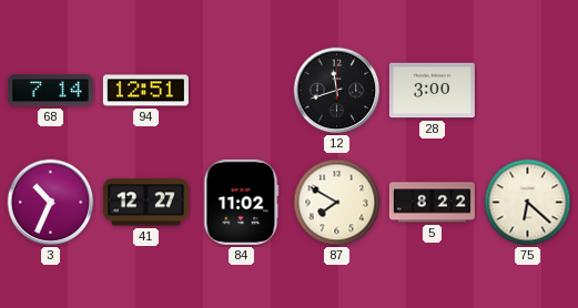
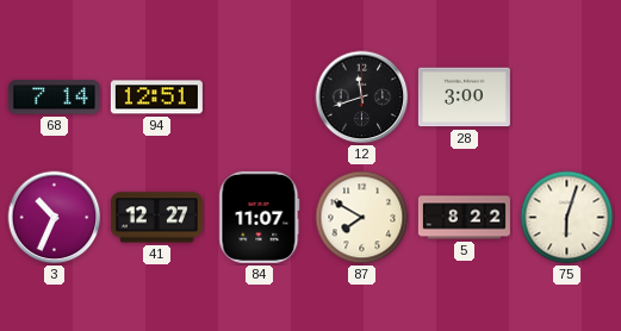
84: 11:02 -> 11:07 (260, 217)
75: 6:22 -> 6:03 (567, 218)
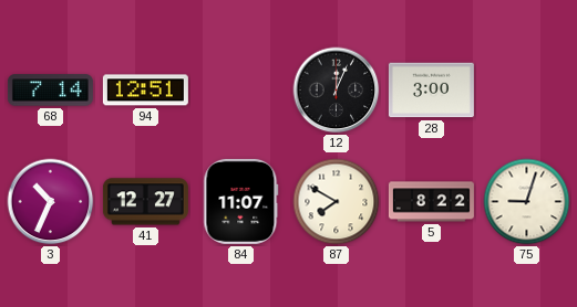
12: 11:42 -> 12:04 (337, 91)
75: 6:03 -> 9:03 (527, 202)
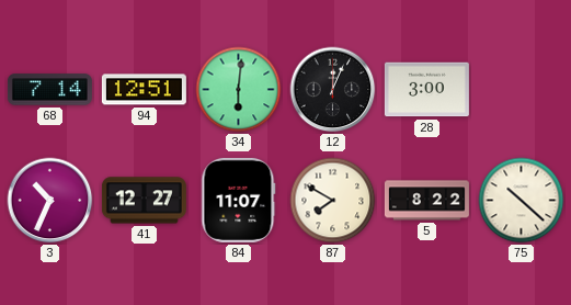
34: none -> 6:01 (239, 90)
75: 9:03 -> 10:22 (522, 201)
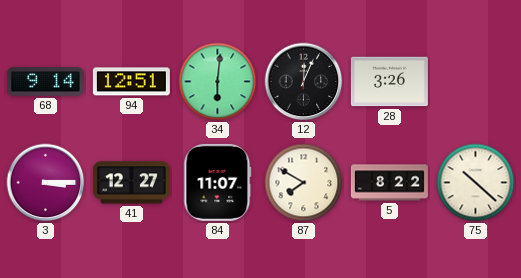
68: 7:14 -> 9:14 (45, 82)
28: 3:00 -> 3:26 (389, 82)
3: 10:34 -> 3:15 (46, 183)
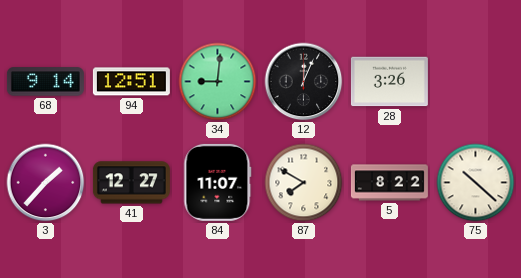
34: 6:01 -> 9:01 (218, 82)
3: 3:15 -> 1:37 (46, 183)
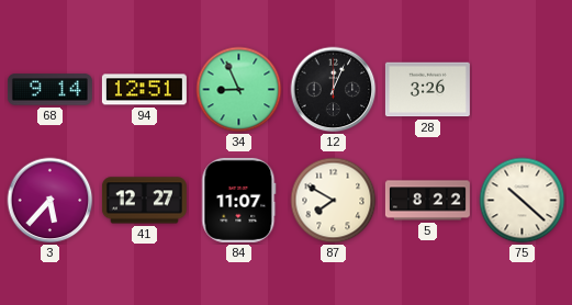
34: 9:01 -> 8:56 (239, 90)
3: 1:37 -> 5:37 (51, 201)
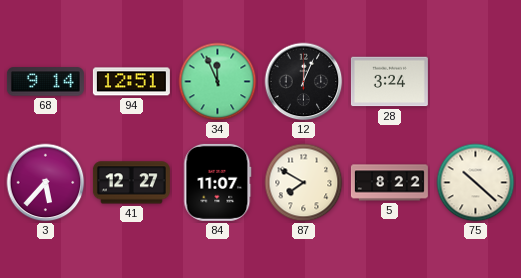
34: 8:56 -> 11:56 (218, 82)
28: 3:26 -> 3:24 (389, 82)
